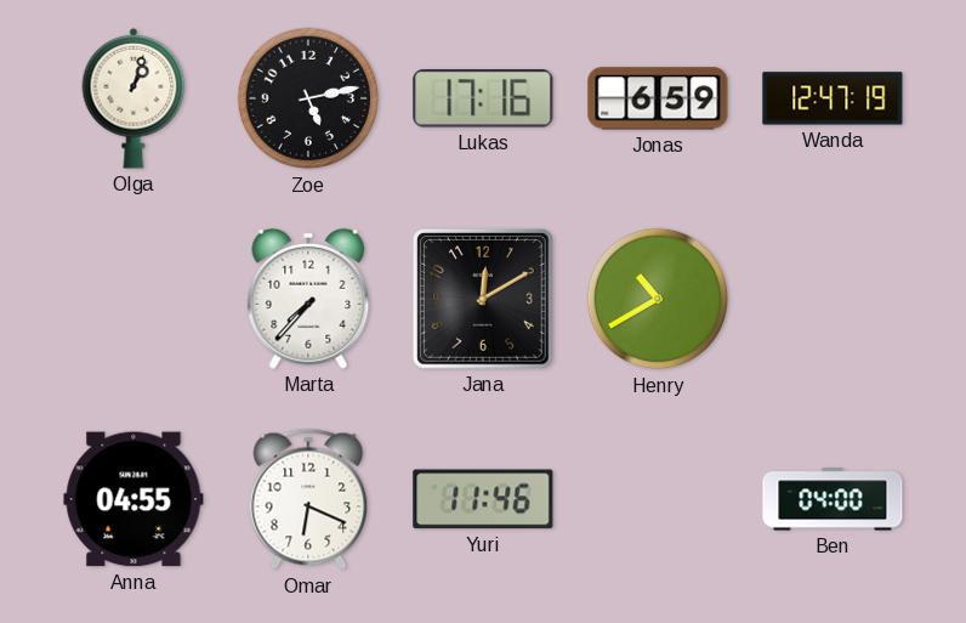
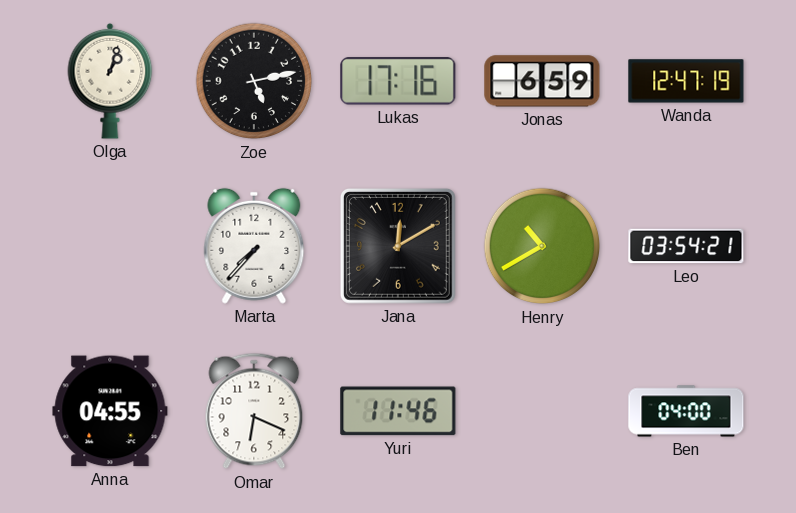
Leo: none -> 03:54 (686, 246)
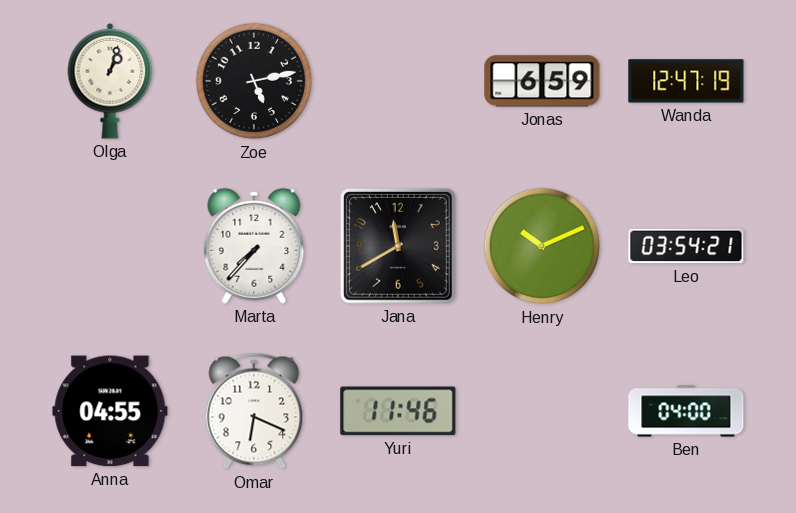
Lukas: 17:16 -> none (398, 82)
Jana: 12:10 -> 11:40 (398, 246)
Henry: 10:40 -> 10:11 (542, 246)
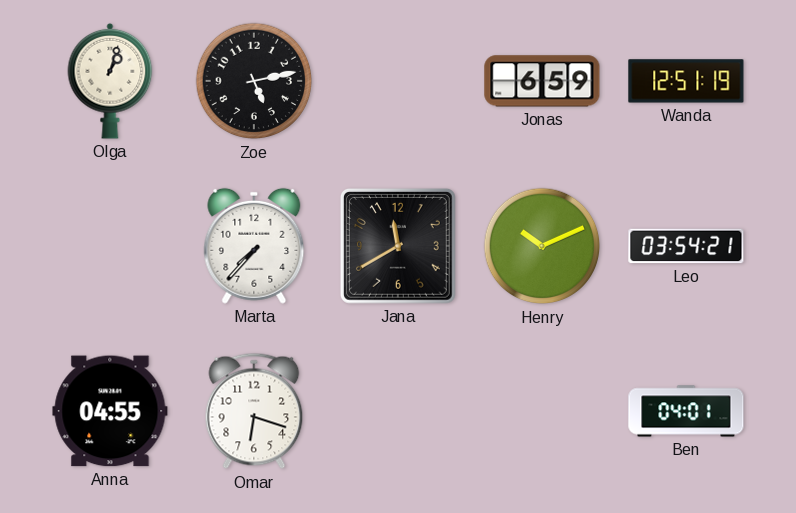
Wanda: 12:47 -> 12:51 (686, 81)
Omar: 6:19 -> 6:18 (254, 411)
Yuri: 11:46 -> none (398, 411)
Ben: 04:00 -> 04:01 (686, 411)
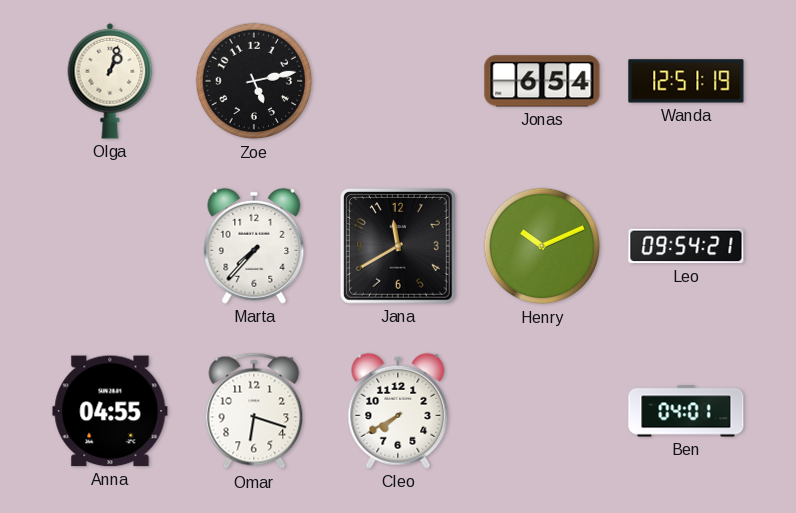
Jonas: 6:59 -> 6:54 (542, 81)
Leo: 03:54 -> 09:54 (686, 246)
Cleo: none -> 7:40 (398, 411)
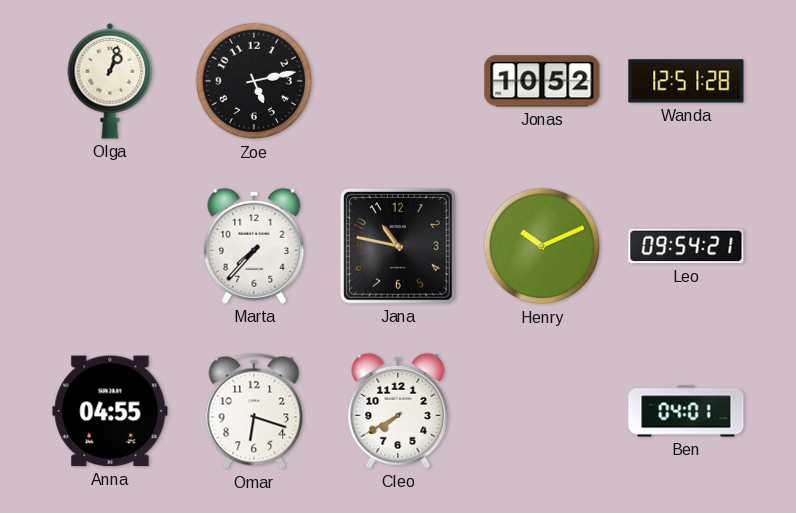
Jonas: 6:54 -> 10:52 (542, 81)
Wanda: 12:51:19 -> 12:51:28 (686, 81)
Jana: 11:40 -> 10:47 (398, 246)
